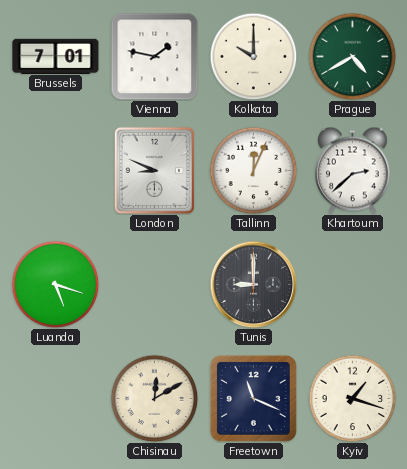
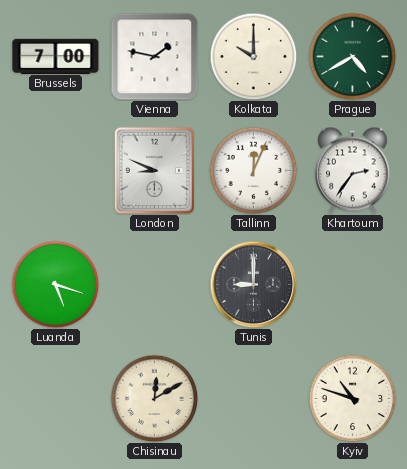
Brussels: 7:01 -> 7:00 (56, 56)
Khartoum: 2:38 -> 2:36 (353, 170)
Freetown: 11:19 -> none (253, 398)
Kyiv: 1:18 -> 10:48 (352, 398)
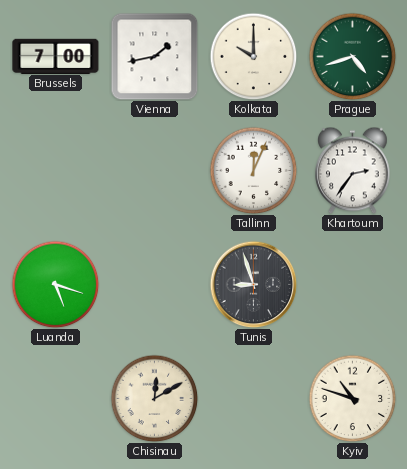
Vienna: 1:47 -> 1:43 (154, 56)
Prague: 4:40 -> 4:42 (352, 56)
London: 8:49 -> none (154, 170)
Tunis: 9:00 -> 8:57 (253, 284)
